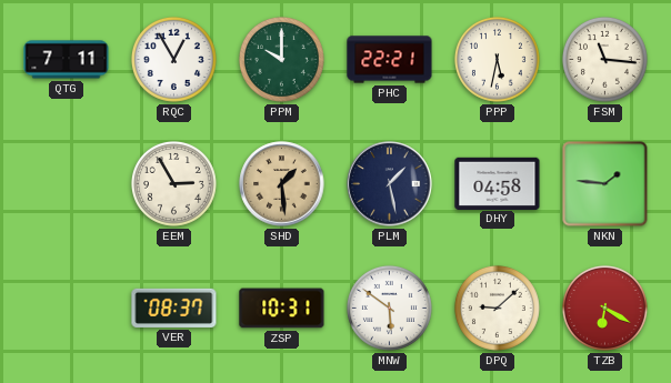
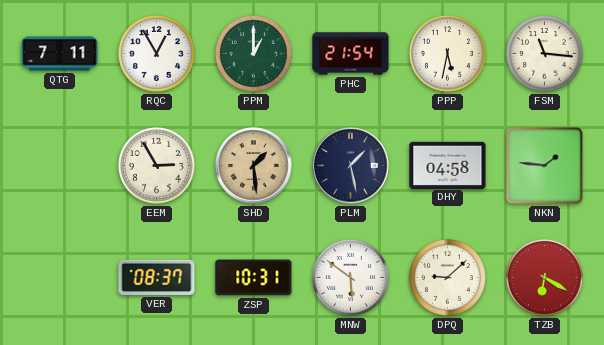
PPM: 10:00 -> 1:00 (253, 53)
PHC: 22:21 -> 21:54 (351, 54)
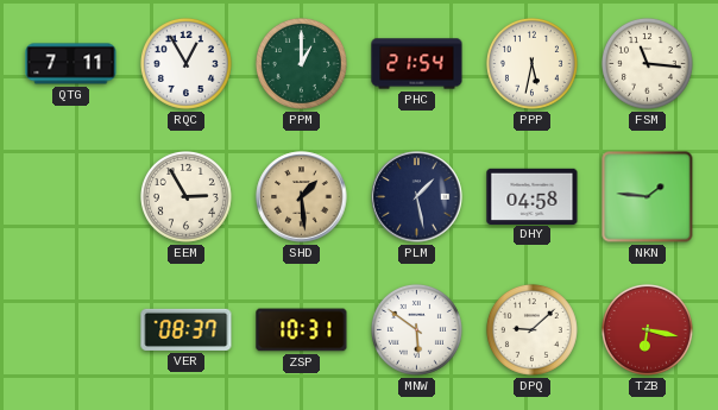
TZB: 6:20 -> 6:17 (647, 329)
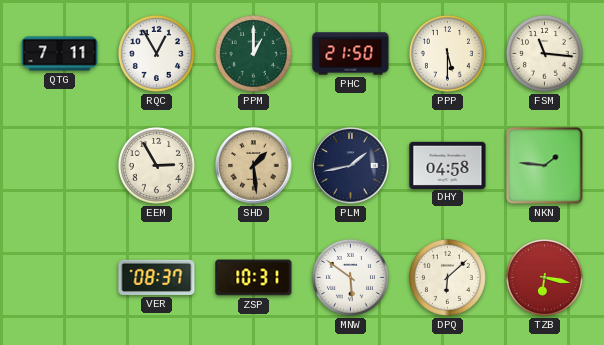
PHC: 21:54 -> 21:50 (351, 54)
PPP: 5:32 -> 5:30 (447, 53)
PLM: 1:28 -> 1:43 (351, 166)
DPQ: 9:08 -> 6:08 (447, 277)
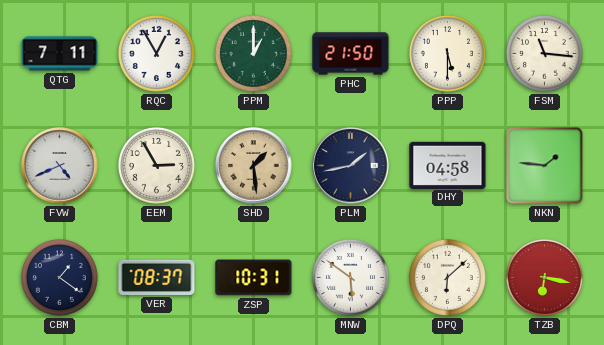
FVW: none -> 4:41 (60, 166)
CBM: none -> 1:21 (59, 277)
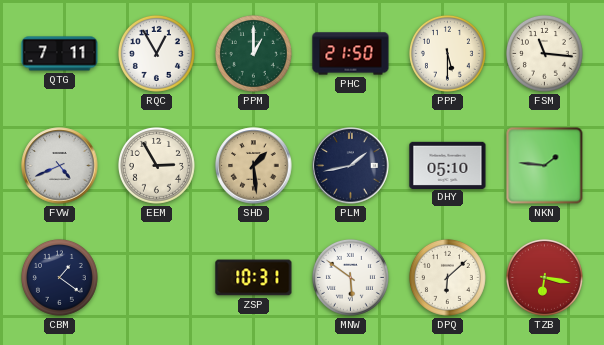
DHY: 04:58 -> 05:10 (448, 165)
VER: 08:37 -> none (157, 277)
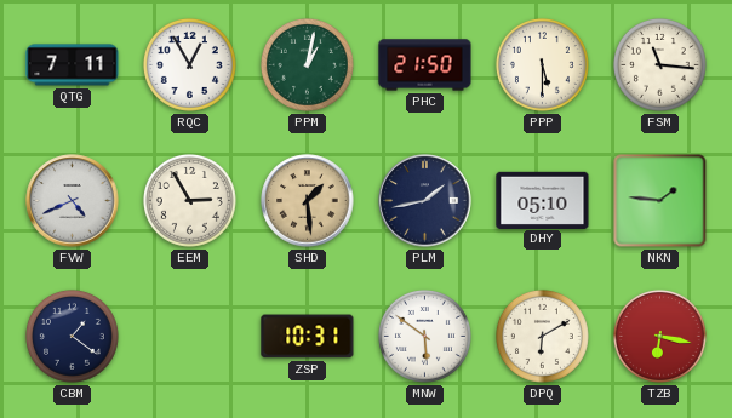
PPM: 1:00 -> 1:02 (307, 64)
DPQ: 6:08 -> 6:10 (542, 336)
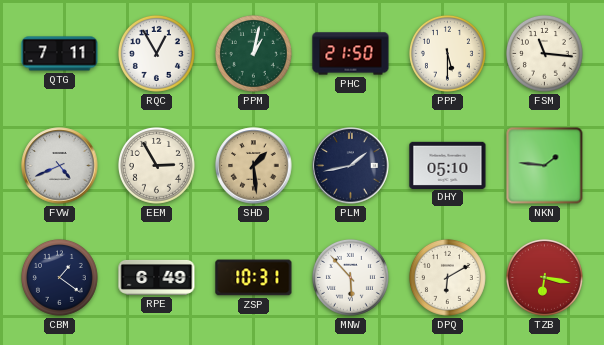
RPE: none -> 6:49 (157, 277)
MNW: 5:51 -> 5:53 (350, 277)
